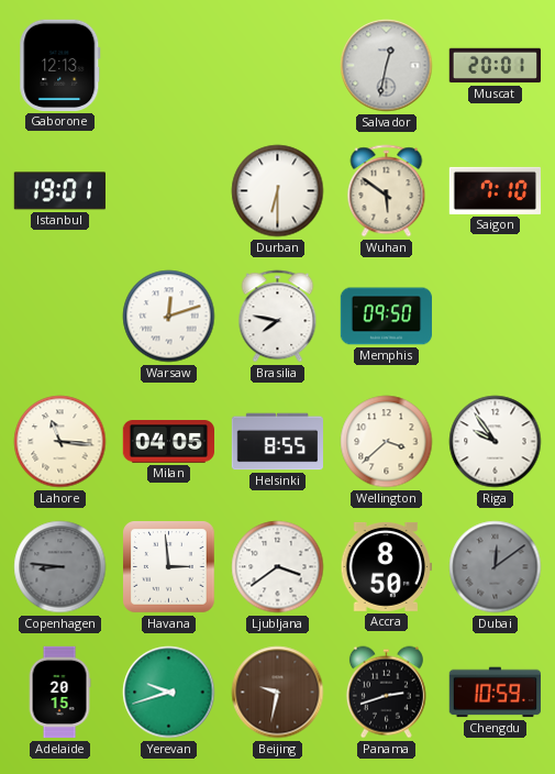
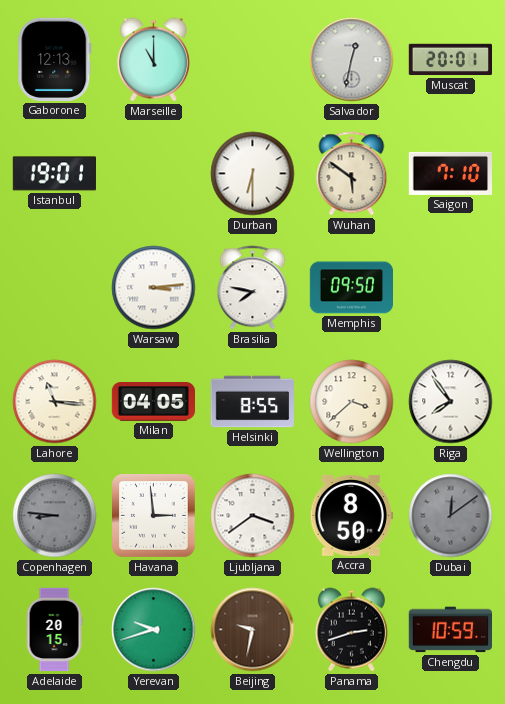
Marseille: none -> 11:00 (153, 60)
Warsaw: 12:12 -> 3:14 (154, 288)
Riga: 9:54 -> 7:54 (451, 402)
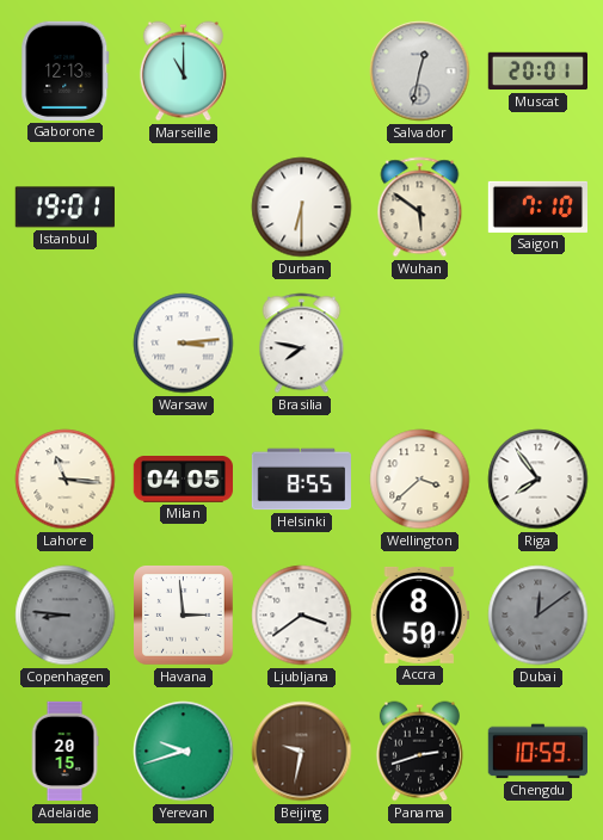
Memphis: 09:50 -> none (352, 288)
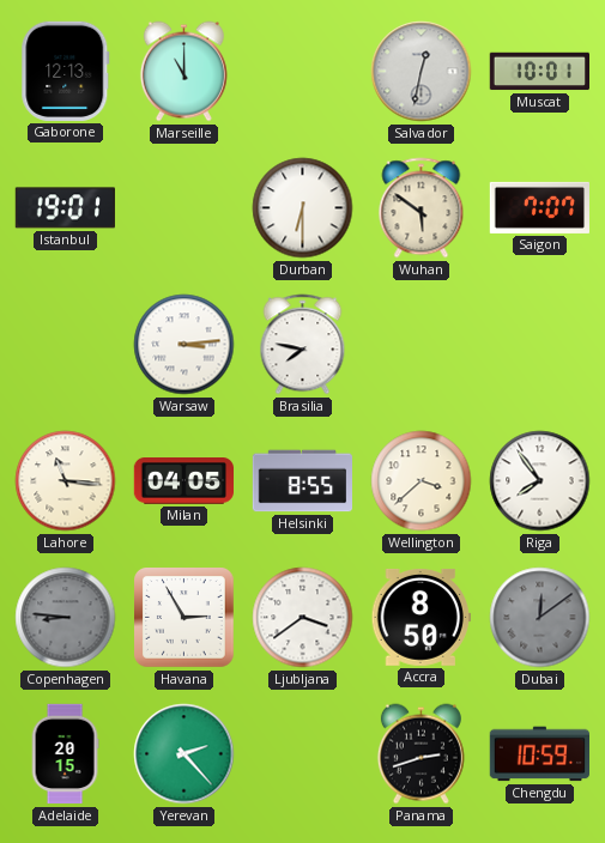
Muscat: 20:01 -> 10:01 (539, 72)
Saigon: 7:10 -> 7:07 (539, 207)
Havana: 2:59 -> 2:55 (184, 618)
Yerevan: 9:42 -> 2:23 (184, 754)
Beijing: 9:32 -> none (302, 752)
